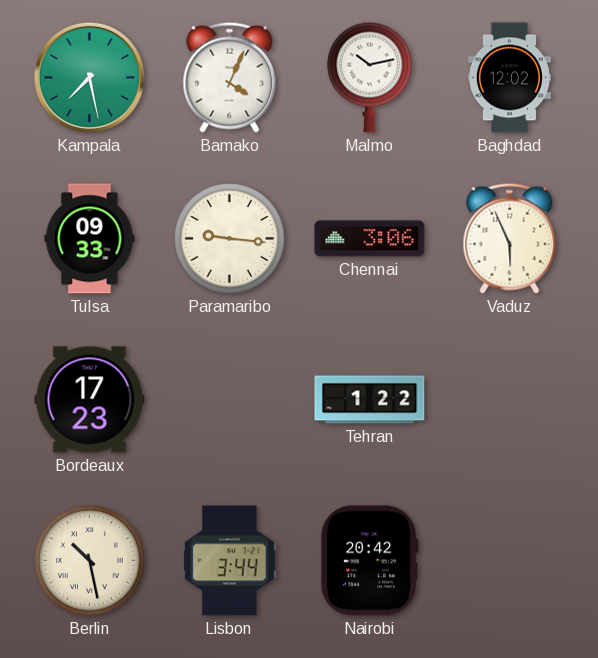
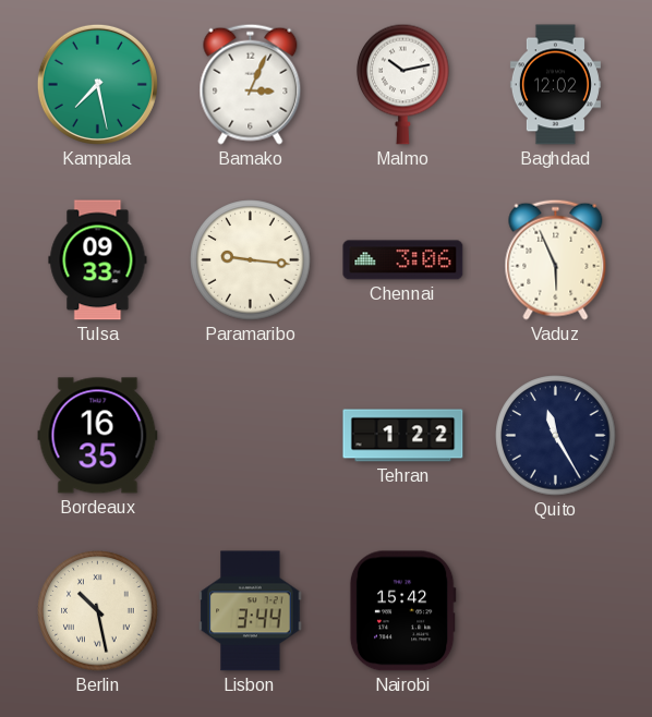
Bamako: 4:04 -> 3:04 (251, 84)
Bordeaux: 17:23 -> 16:35 (98, 436)
Quito: none -> 11:25 (556, 436)
Nairobi: 20:42 -> 15:42 (402, 611)
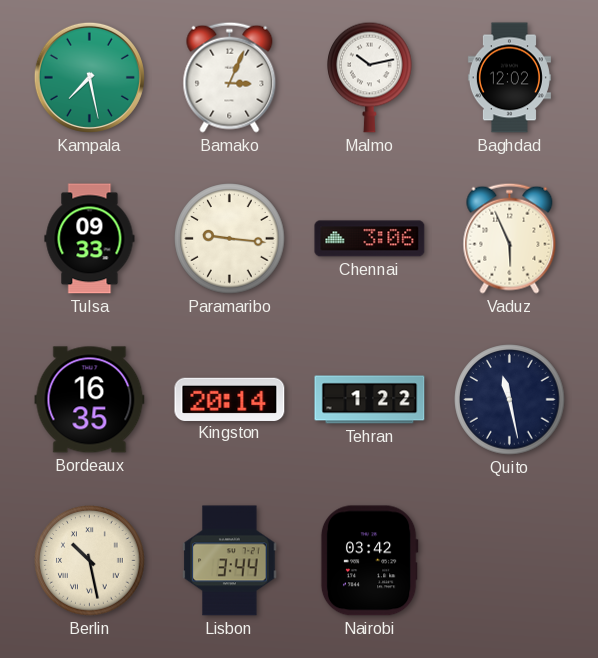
Kingston: none -> 20:14 (230, 399)
Quito: 11:25 -> 11:28 (510, 400)
Nairobi: 15:42 -> 03:42 (369, 561)
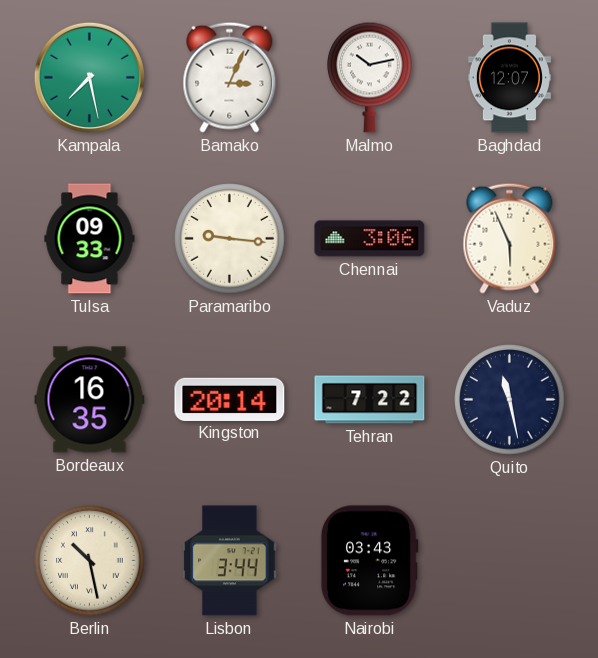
Baghdad: 12:02 -> 12:07 (509, 78)
Tehran: 1:22 -> 7:22 (370, 400)
Nairobi: 03:42 -> 03:43 (369, 561)
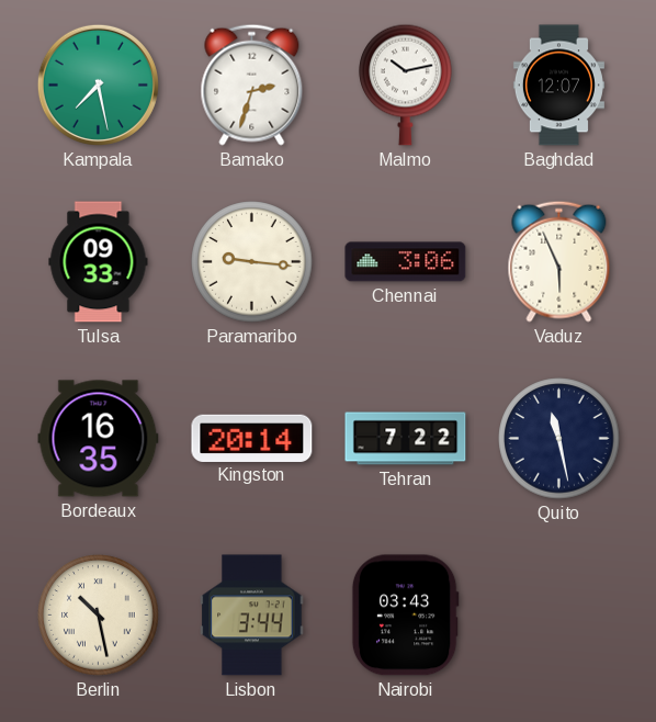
Bamako: 3:04 -> 2:33 (252, 84)
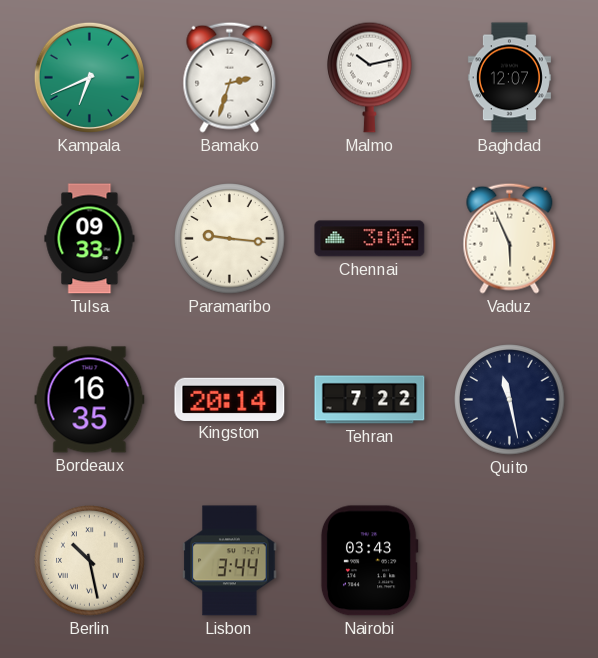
Kampala: 7:28 -> 6:41 (89, 77)
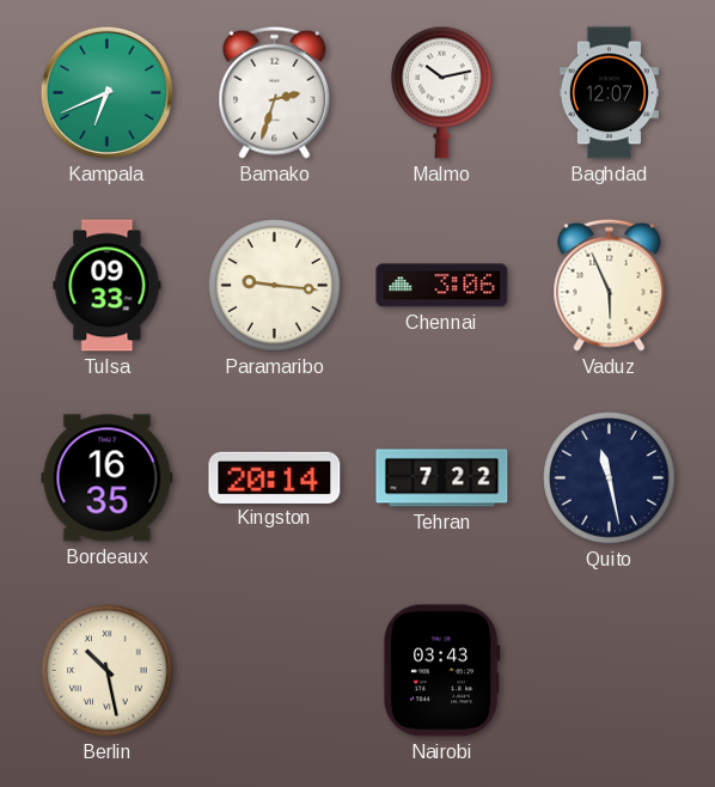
Lisbon: 3:44 -> none (230, 561)
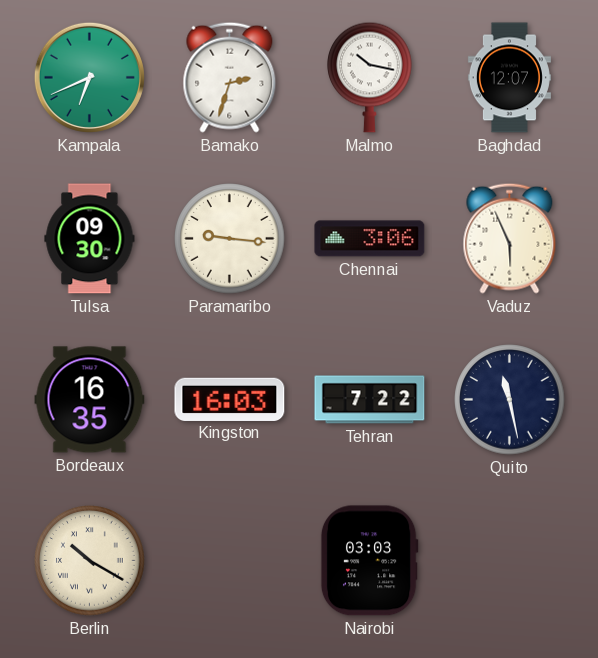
Malmo: 10:13 -> 10:17 (370, 77)
Tulsa: 09:33 -> 09:30 (90, 239)
Kingston: 20:14 -> 16:03 (230, 399)
Berlin: 10:28 -> 10:20 (90, 561)
Nairobi: 03:43 -> 03:03 (369, 561)
